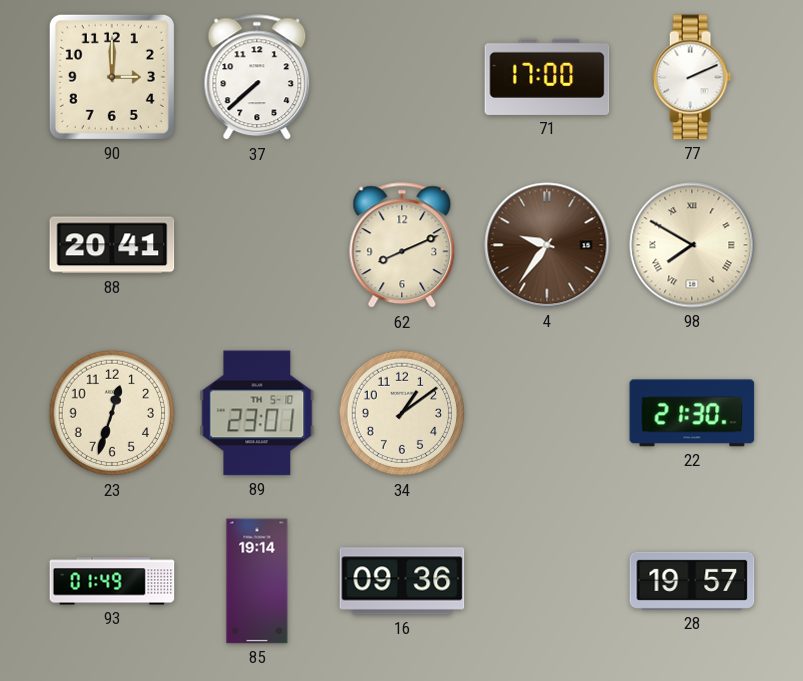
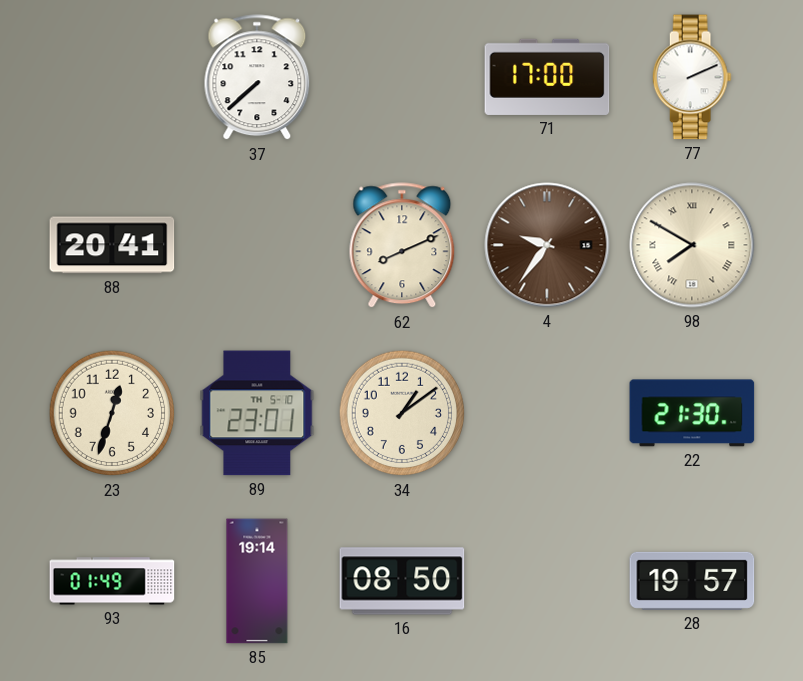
90: 3:00 -> none (112, 77)
16: 09:36 -> 08:50 (402, 581)
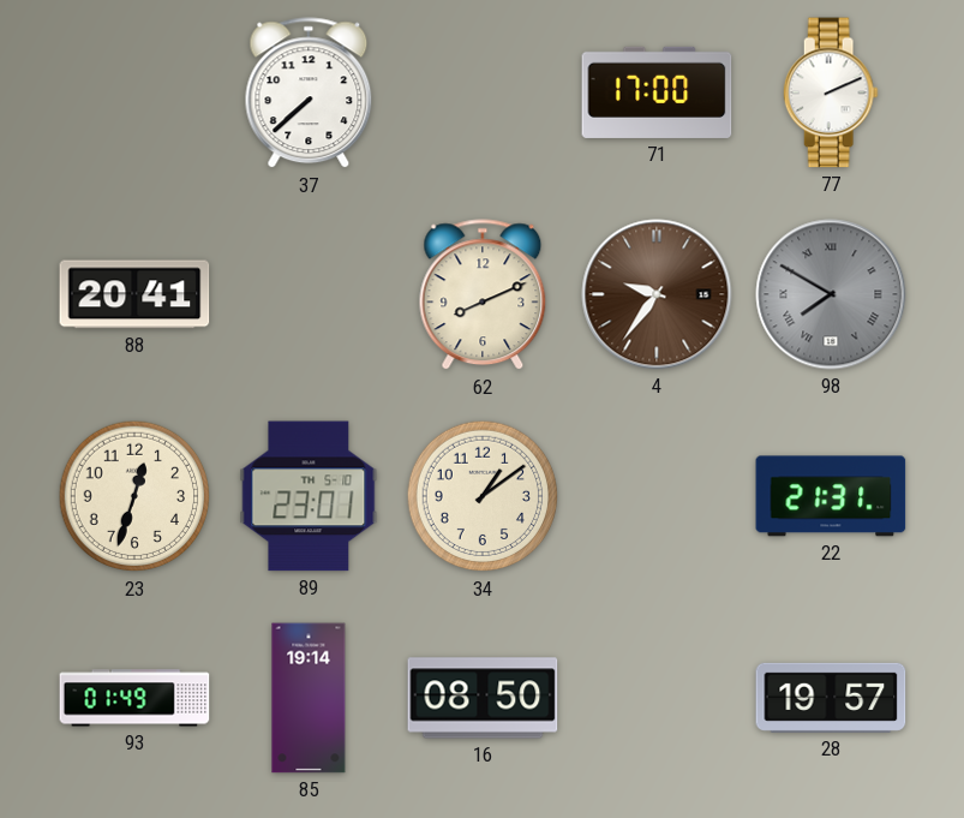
98 dial: cream -> grey (831, 294)
22: 21:30 -> 21:31 (831, 496)
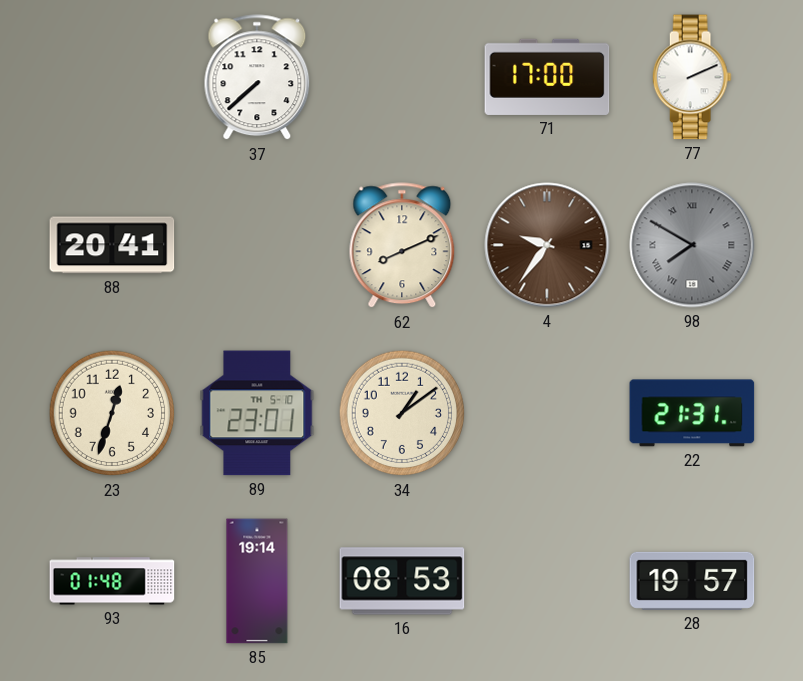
93: 01:49 -> 01:48 (112, 581)
16: 08:50 -> 08:53 (402, 581)
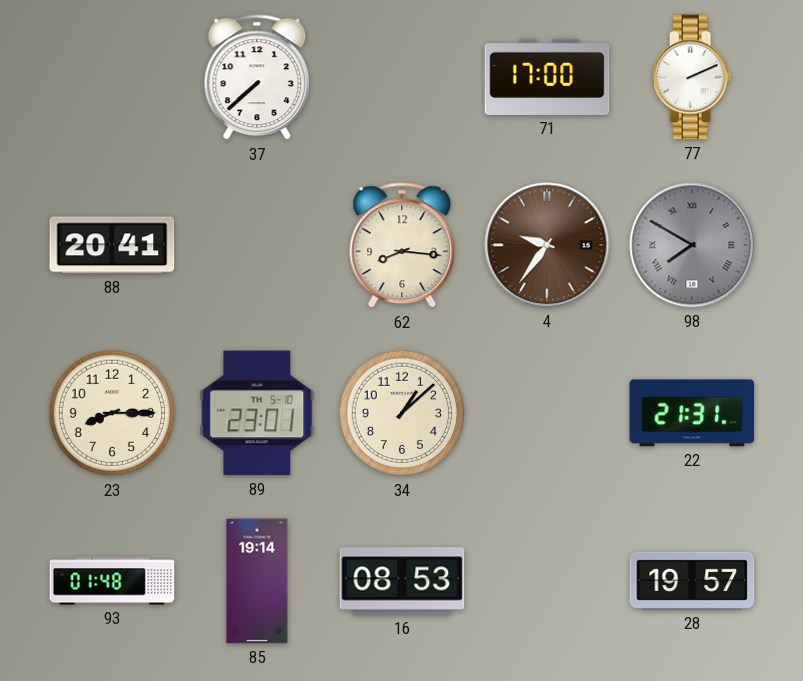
62: 8:11 -> 8:16 (402, 246)
23: 12:33 -> 8:15 (112, 413)
34: 1:09 -> 1:08 (402, 413)
